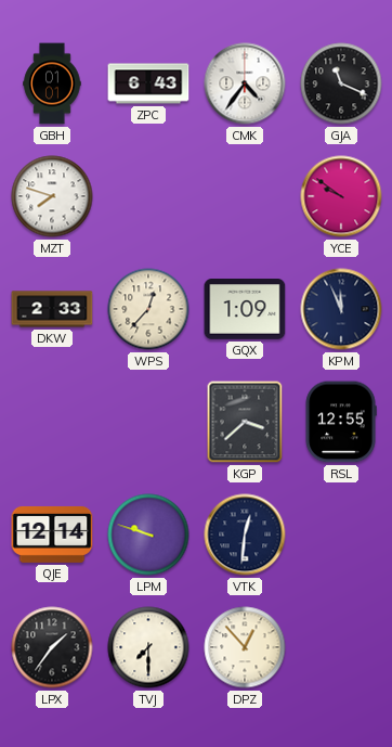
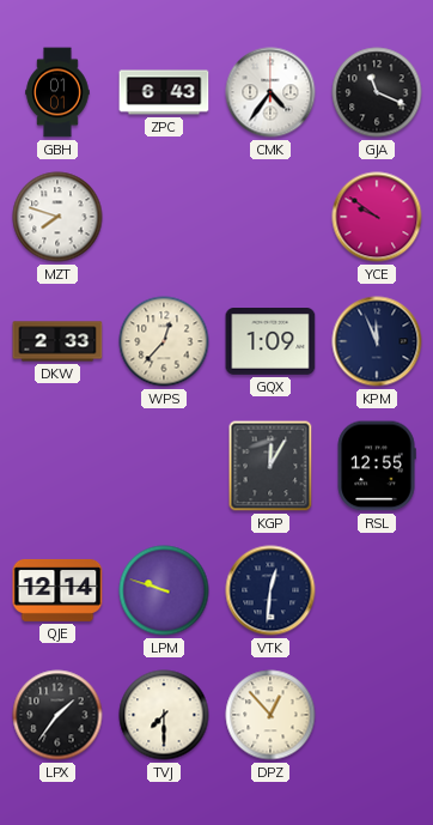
KGP: 3:38 -> 12:05 (270, 466)
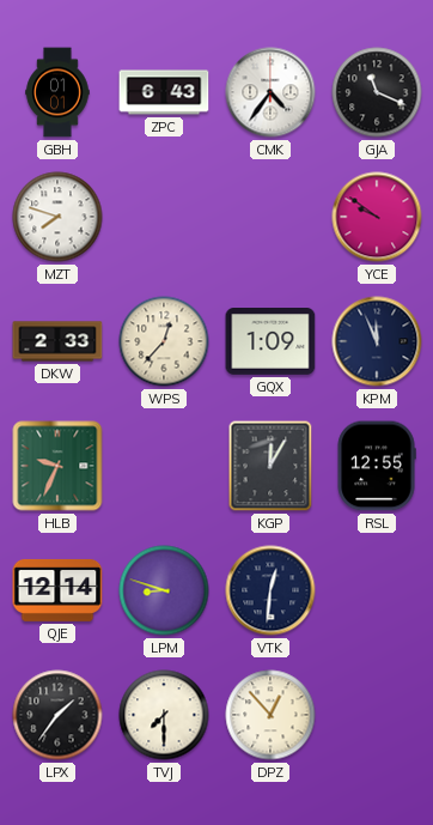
HLB: none -> 9:34 (57, 466)
LPM: 9:48 -> 8:48 (164, 590)
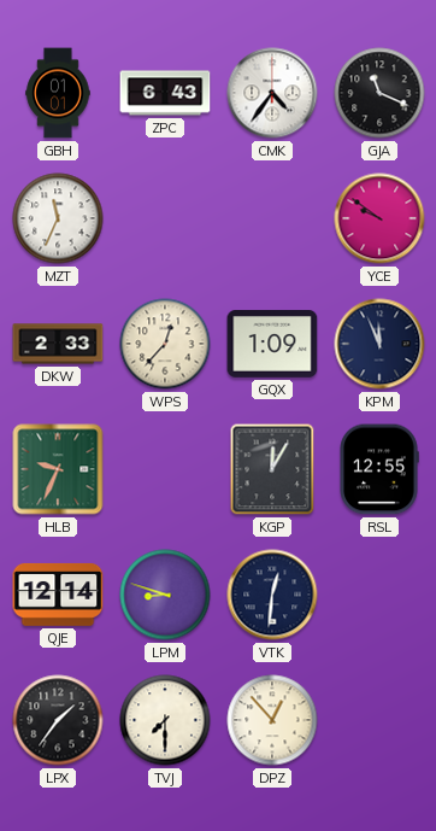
MZT: 7:48 -> 11:34 (58, 218)
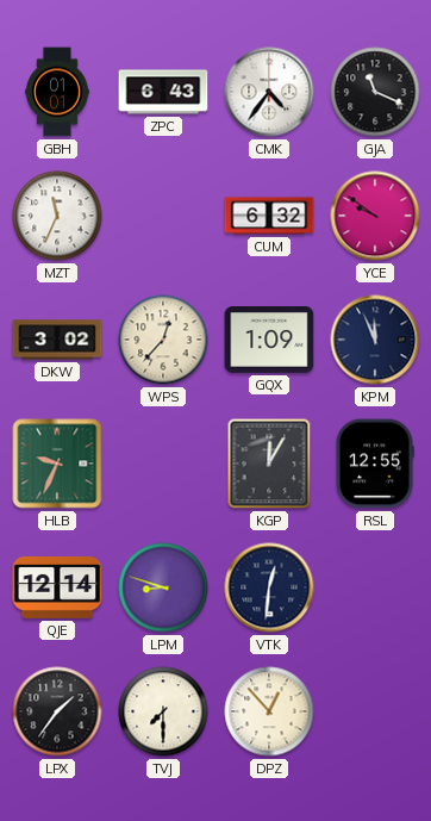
CUM: none -> 6:32 (269, 216)
DKW: 2:33 -> 3:02 (57, 340)
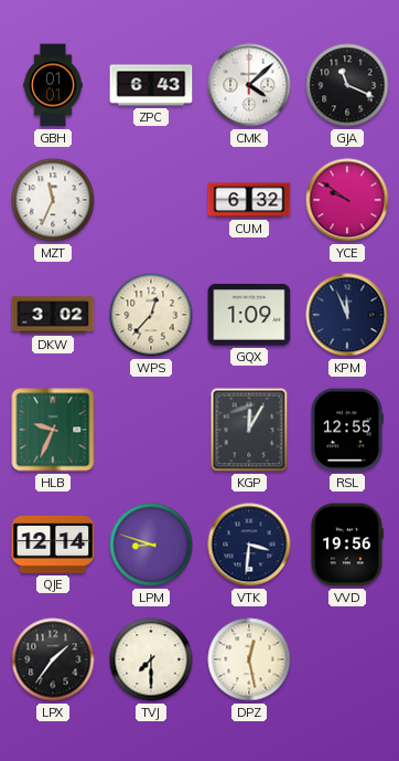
CMK: 4:36 -> 4:08 (249, 85)
VTK: 12:31 -> 3:31 (249, 545)
VVD: none -> 19:56 (347, 545)
DPZ: 12:53 -> 12:28 (249, 659)
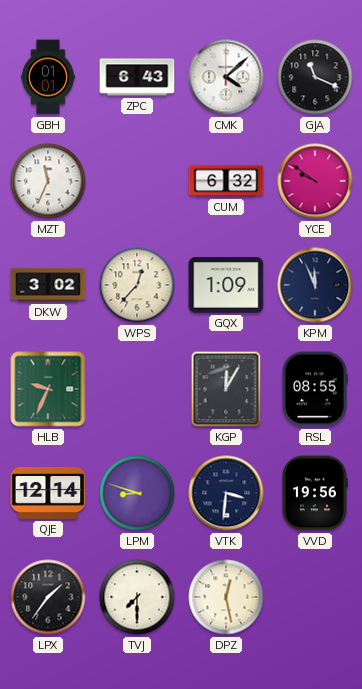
RSL: 12:55 -> 08:55 (315, 389)
